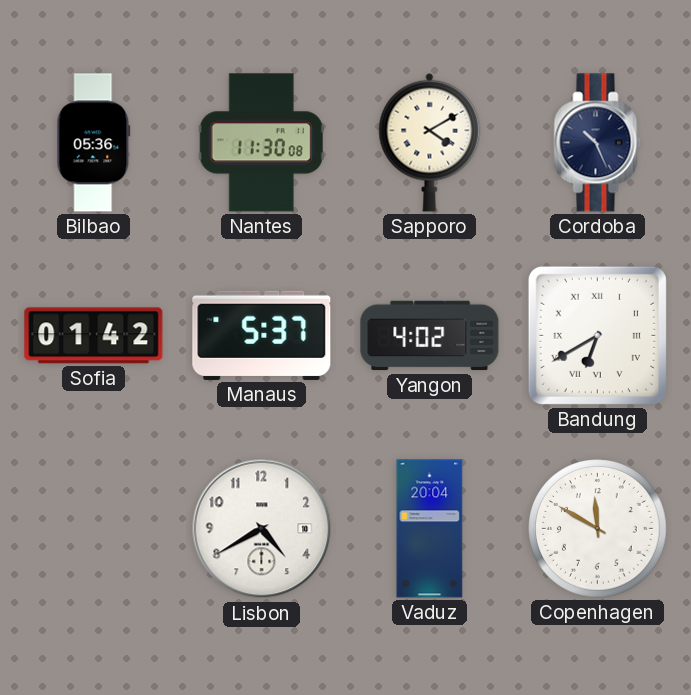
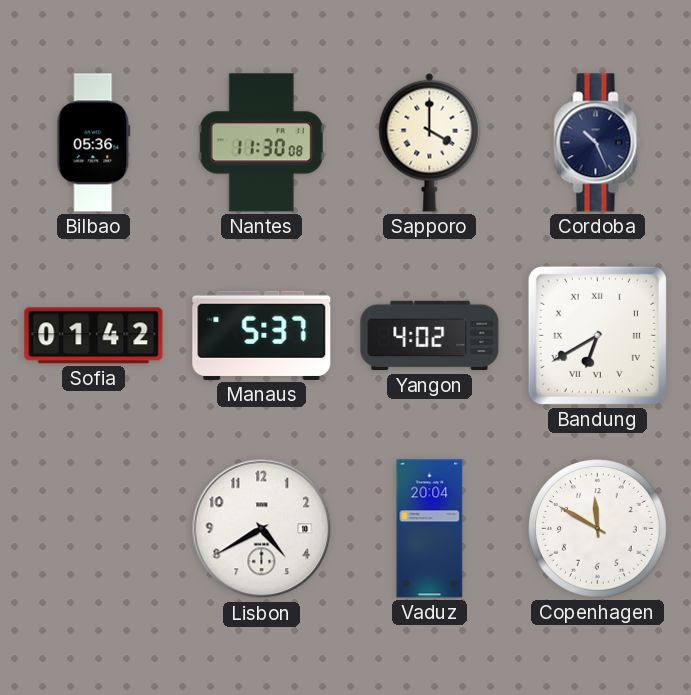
Sapporo: 4:10 -> 4:00 (430, 142)
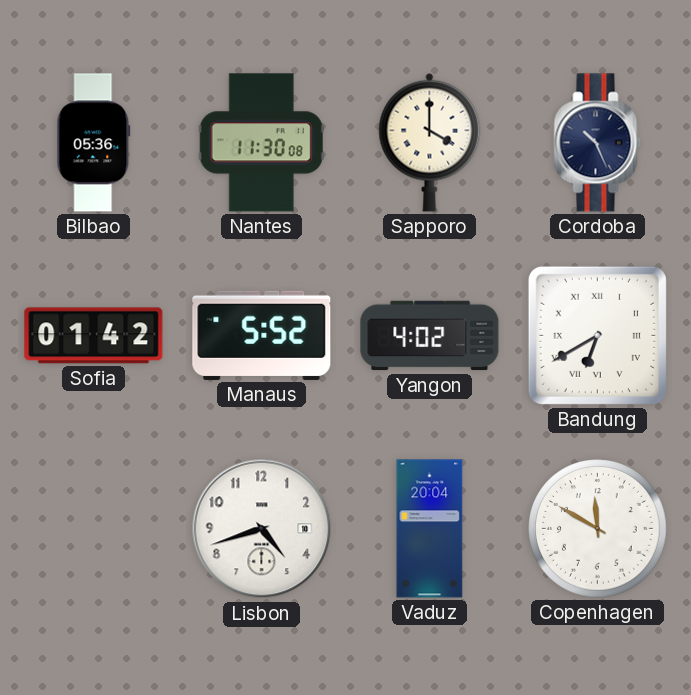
Manaus: 5:37 -> 5:52 (262, 335)
Lisbon: 4:40 -> 4:42 (262, 529)
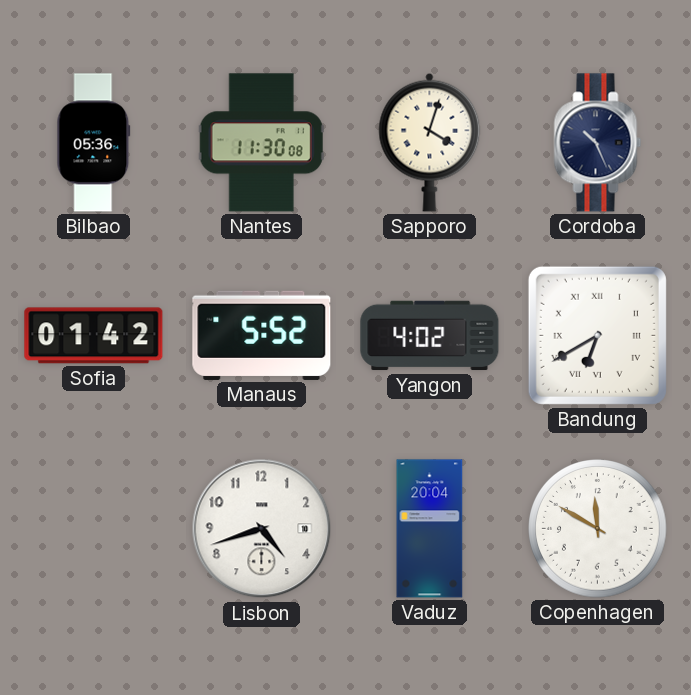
Sapporo: 4:00 -> 4:03 (430, 142)
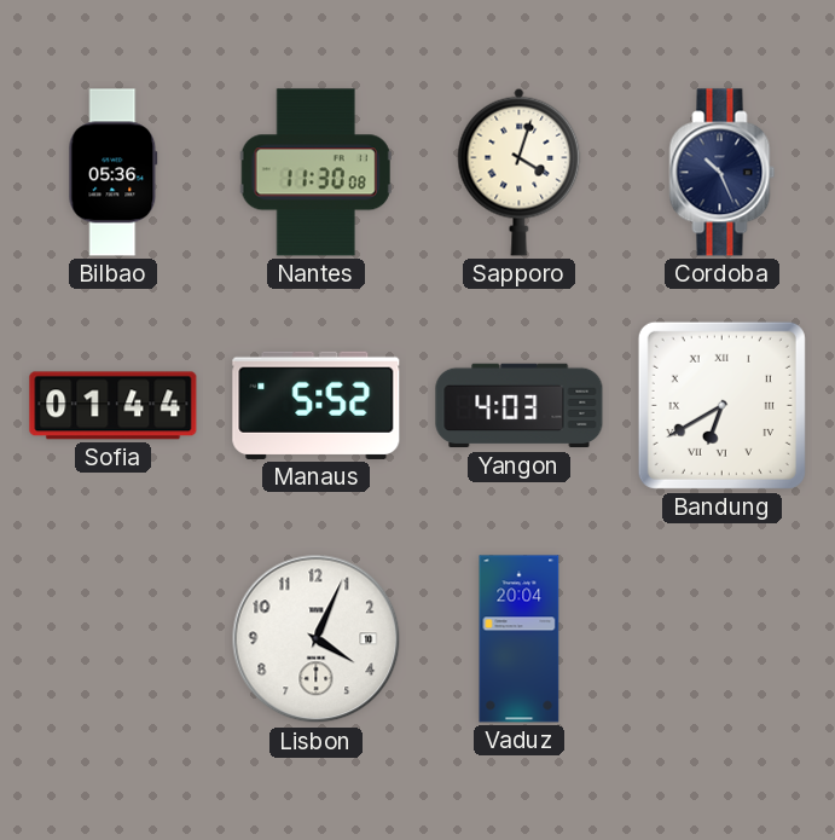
Sofia: 01:42 -> 01:44 (114, 406)
Yangon: 4:02 -> 4:03 (520, 406)
Lisbon: 4:42 -> 4:04 (317, 639)
Copenhagen: 11:50 -> none (598, 529)
